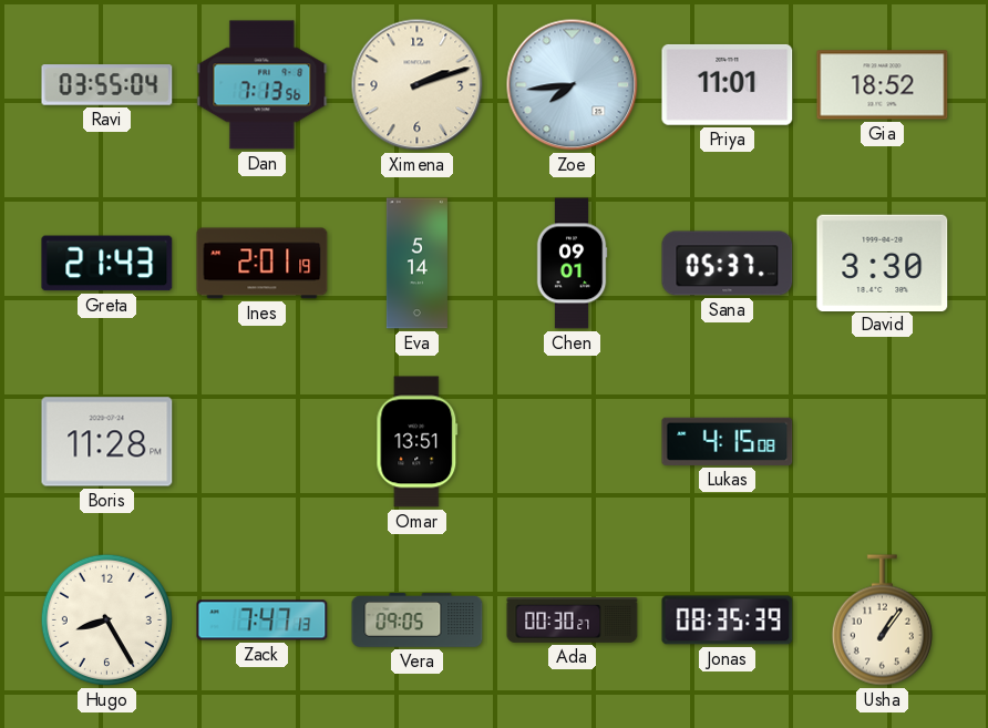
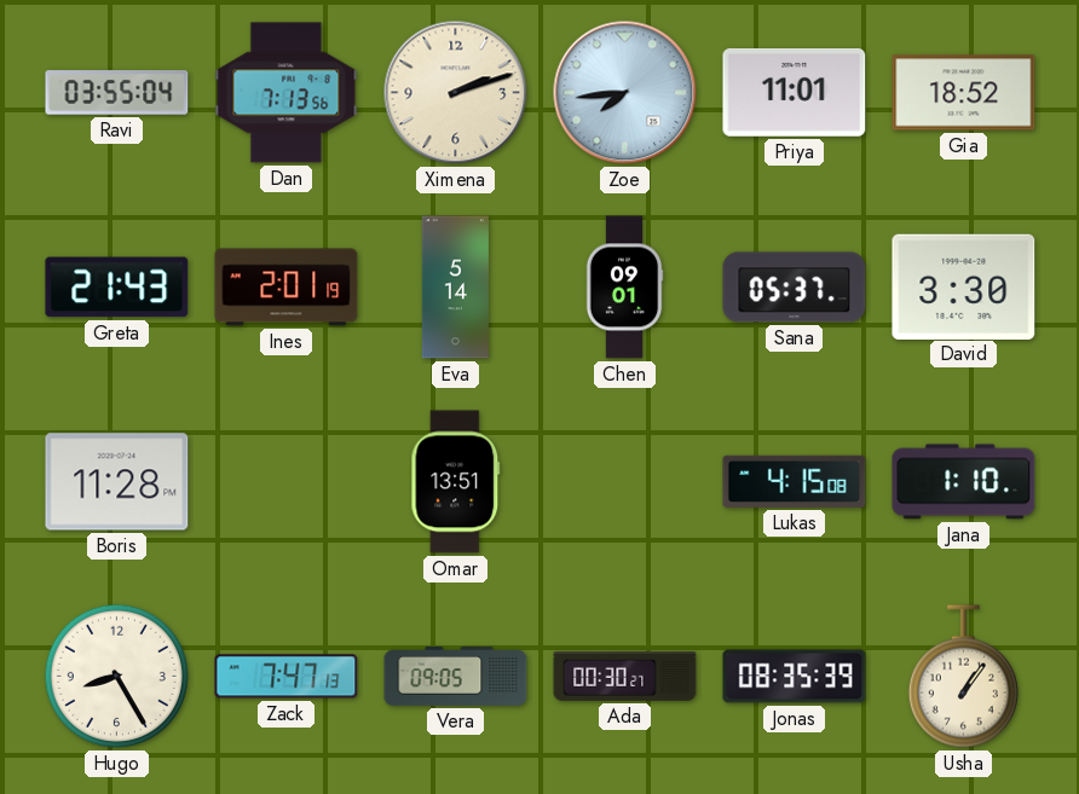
Jana: none -> 1:10 (964, 482)
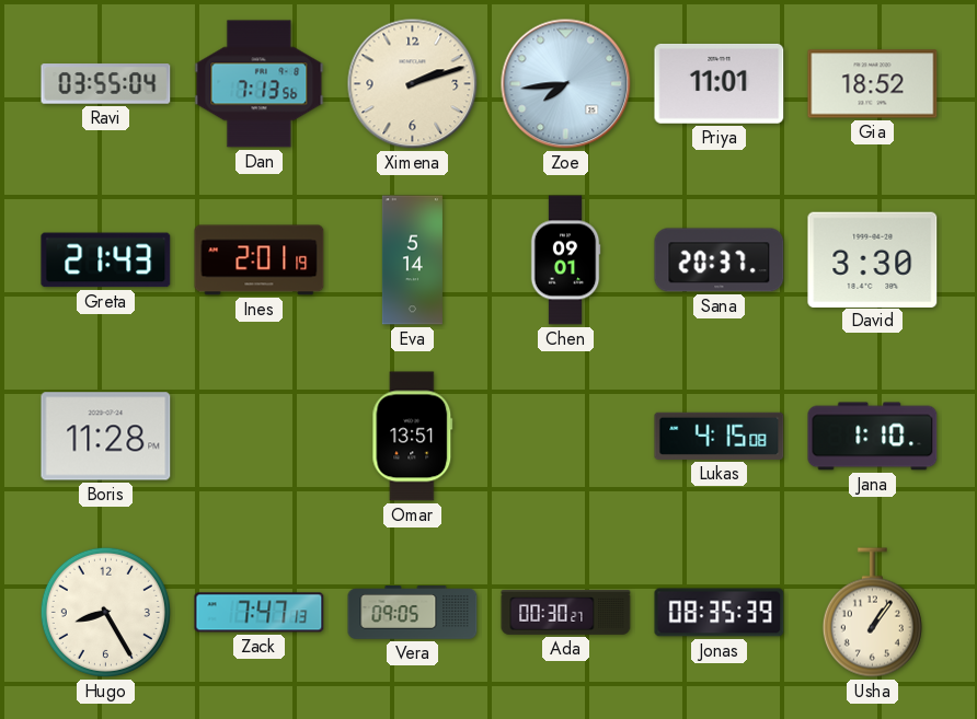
Sana: 05:37 -> 20:37 (720, 260)
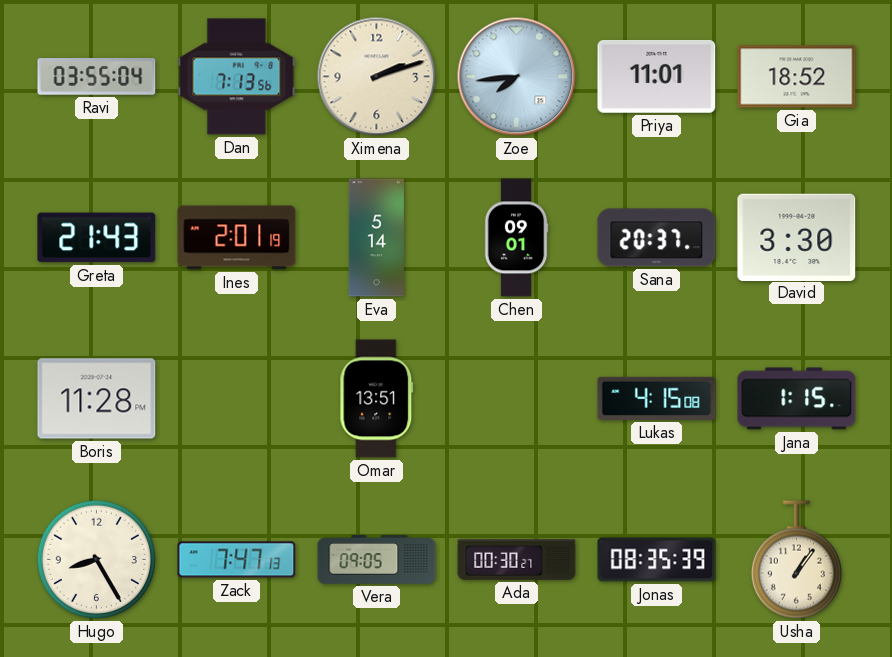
Jana: 1:10 -> 1:15 (797, 399)
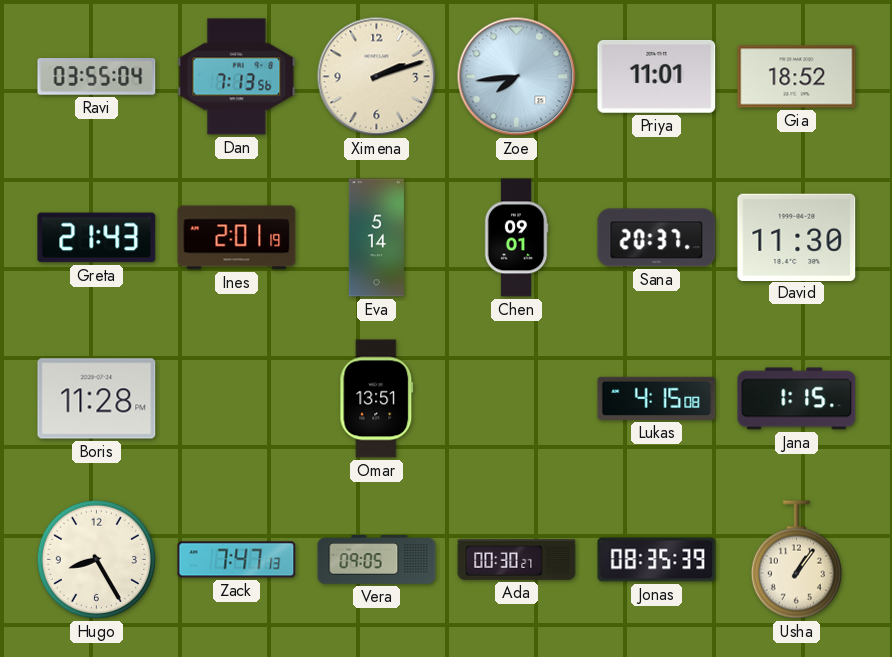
David: 3:30 -> 11:30 (797, 237)
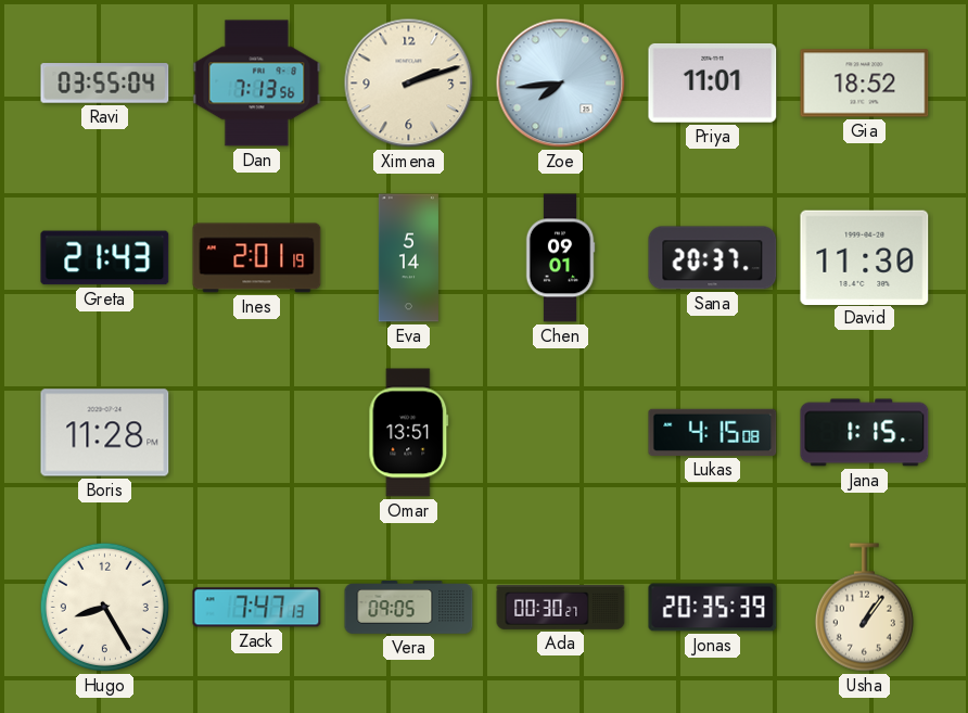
Jonas: 08:35 -> 20:35 (713, 608)
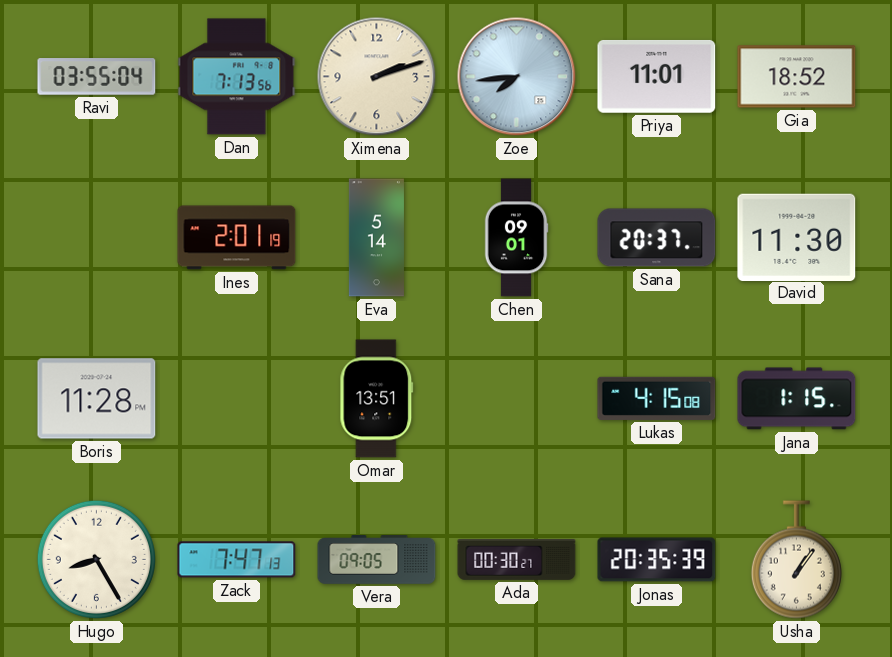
Greta: 21:43 -> none (105, 258)
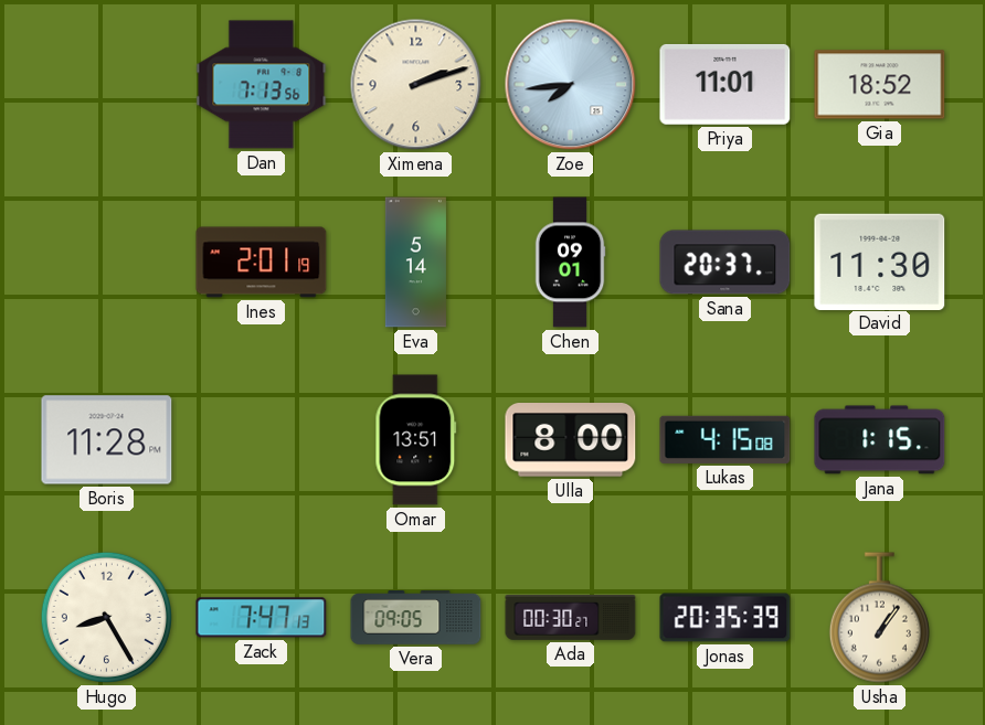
Ravi: 03:55 -> none (97, 77)
Ulla: none -> 8:00 (571, 440)
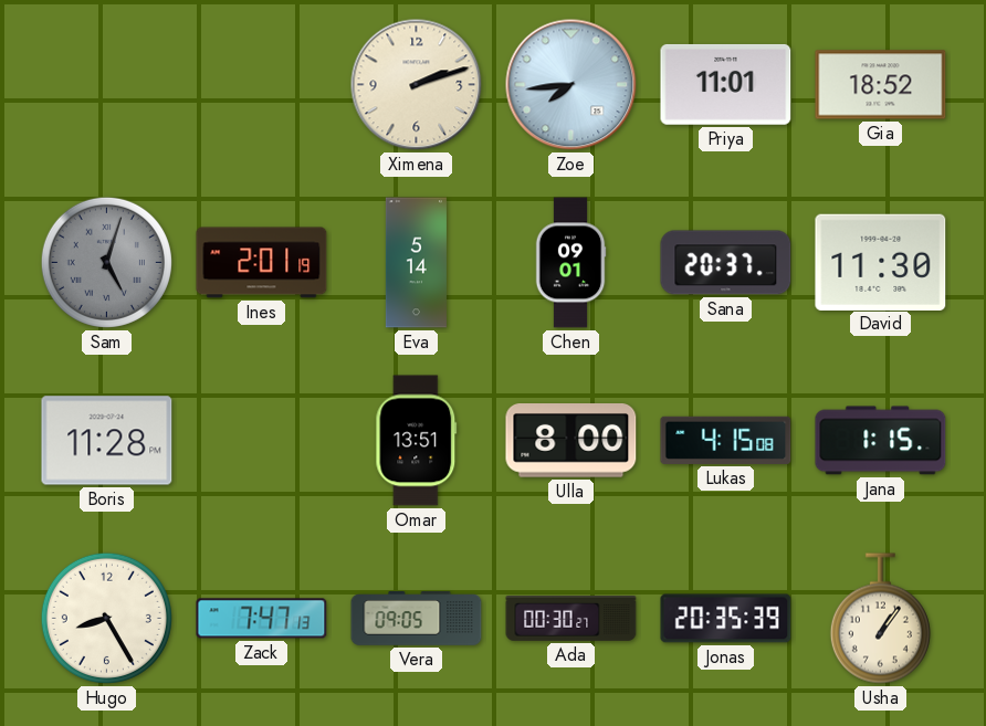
Dan: 7:13 -> none (262, 85)
Sam: none -> 5:03 (106, 262)
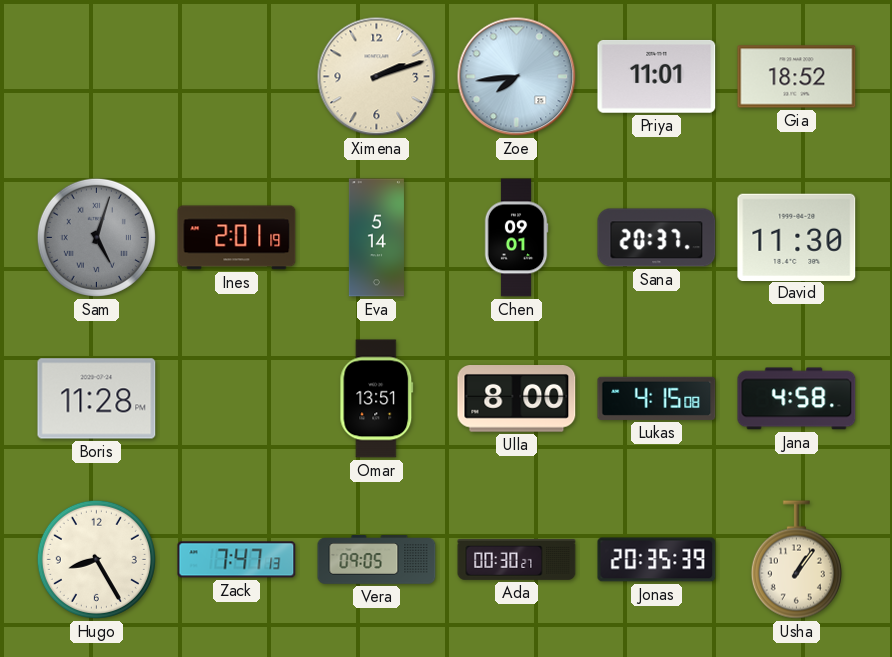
Jana: 1:15 -> 4:58 (797, 399)
